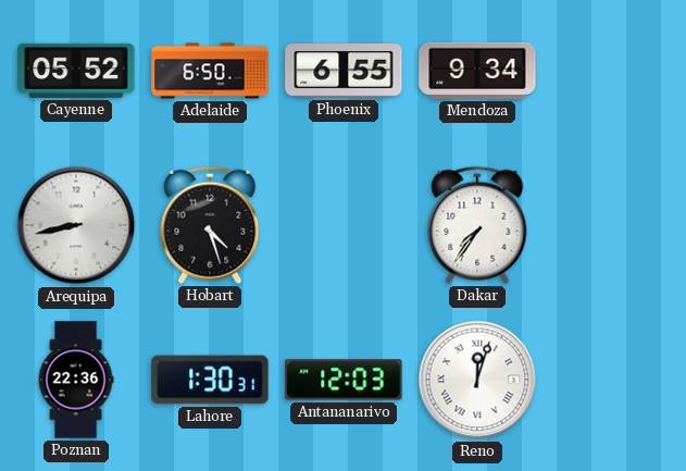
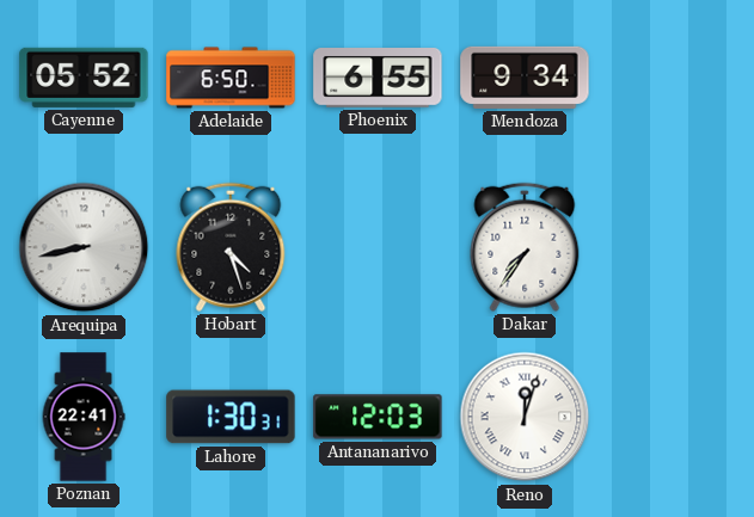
Poznan: 22:36 -> 22:41 (84, 417)
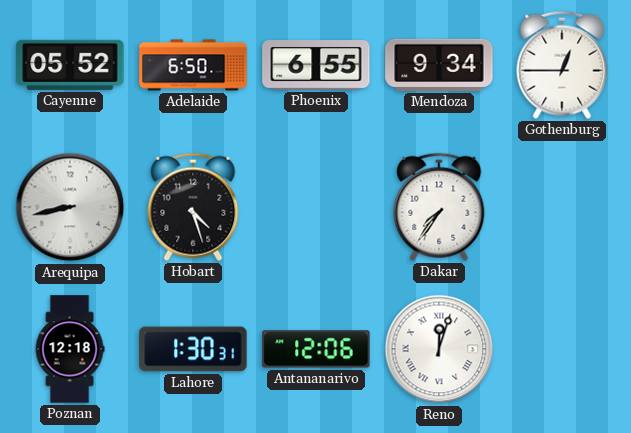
Gothenburg: none -> 12:45 (562, 65)
Poznan: 22:41 -> 12:18 (70, 349)
Antananarivo: 12:03 -> 12:06 (316, 349)
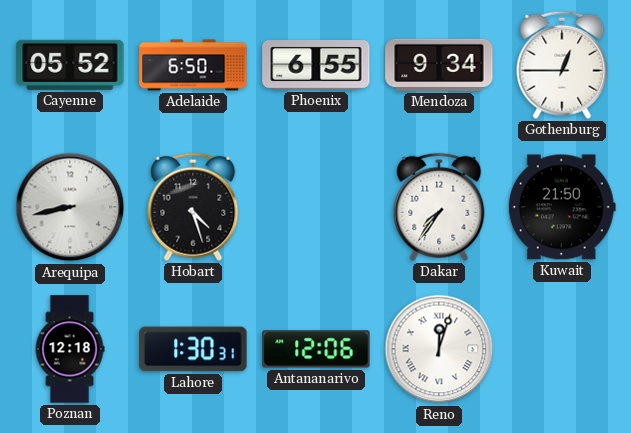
Kuwait: none -> 21:50 (562, 207)
